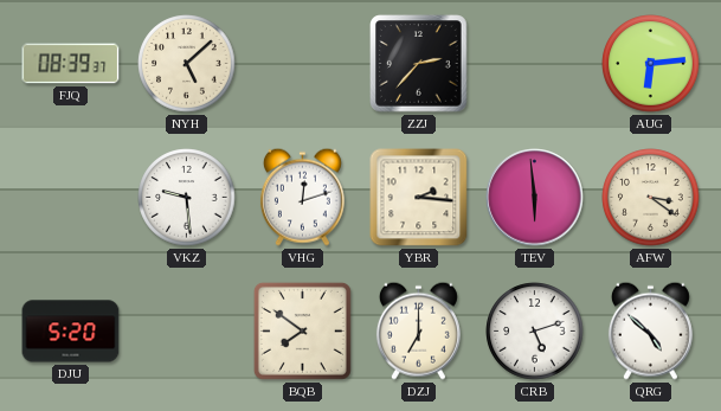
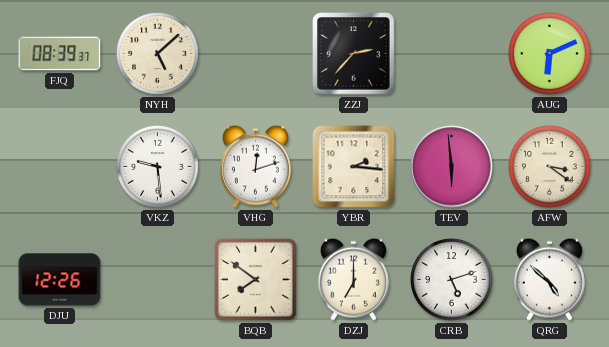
AUG: 6:14 -> 6:11 (550, 54)
DJU: 5:20 -> 12:26 (60, 280)
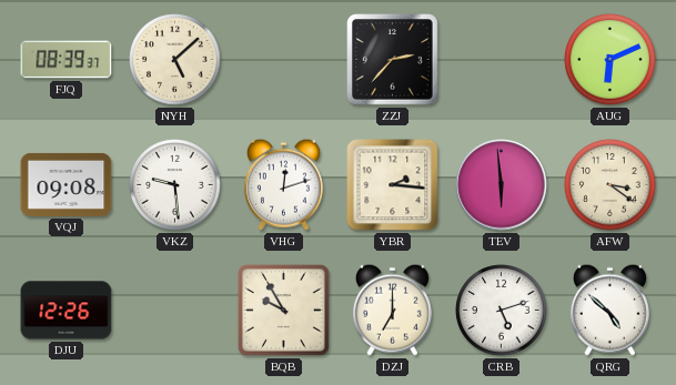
VQJ: none -> 09:08 (67, 184)
BQB: 7:51 -> 9:55 (283, 310)
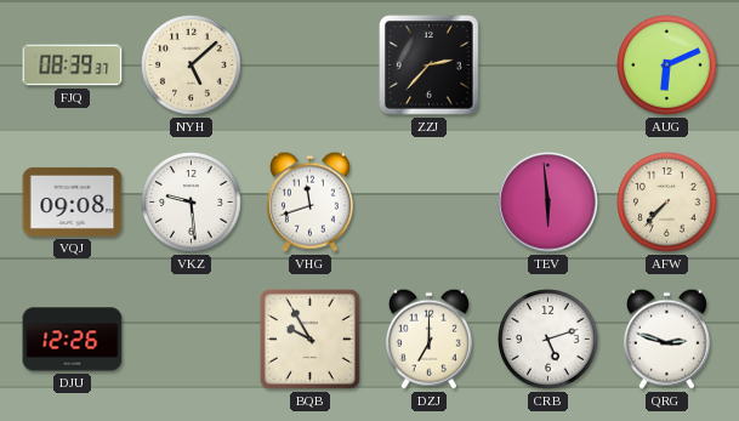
VHG: 12:12 -> 11:42 (309, 201)
YBR: 2:16 -> none (393, 185)
AFW: 3:21 -> 7:37 (667, 203)
QRG: 4:52 -> 2:48 (666, 338)
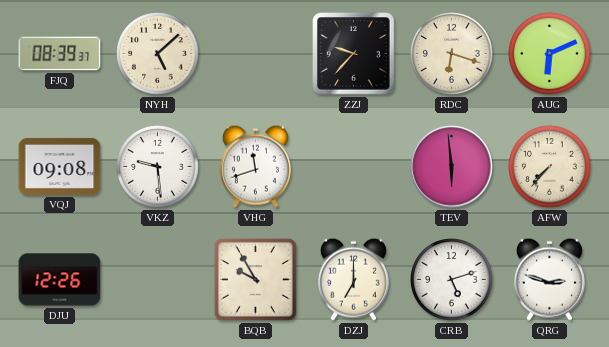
ZZJ: 2:37 -> 9:37 (354, 54)
RDC: none -> 6:18 (452, 54)
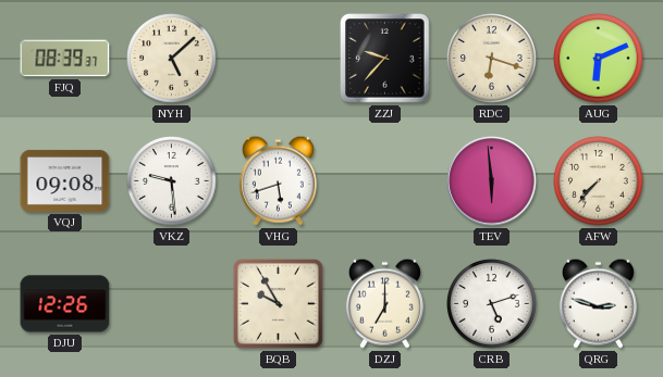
VHG: 11:42 -> 5:42 (278, 180)
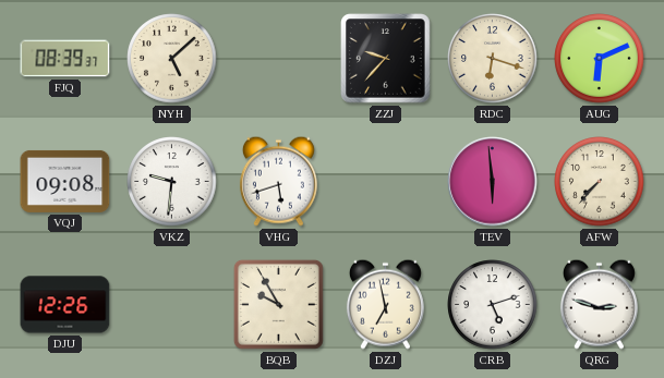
VKZ: 9:29 -> 9:31 (172, 182)
DZJ: 7:00 -> 6:58 (385, 304)
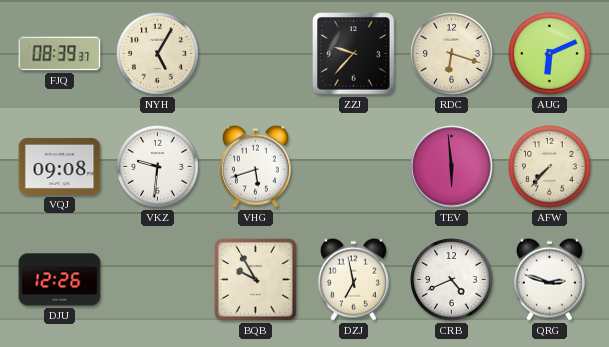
NYH: 5:08 -> 5:05 (158, 54)
CRB: 5:12 -> 4:41 (452, 280)
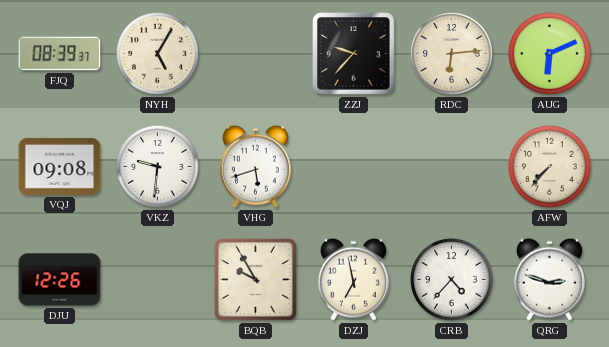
RDC: 6:18 -> 6:14 (452, 54)
TEV: 5:59 -> none (452, 167)
CRB: 4:41 -> 4:37 (452, 280)
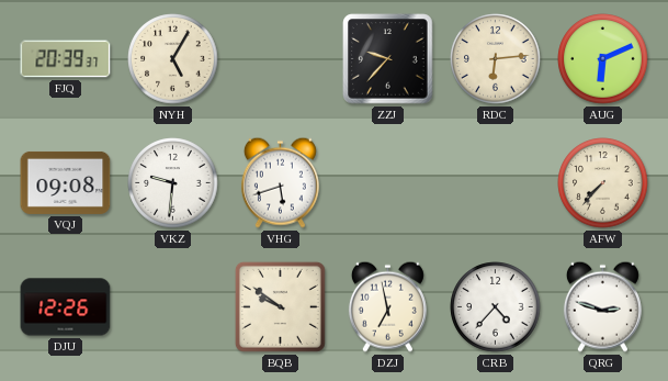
FJQ: 08:39 -> 20:39 (66, 59)
BQB: 9:55 -> 9:51 (280, 306)
